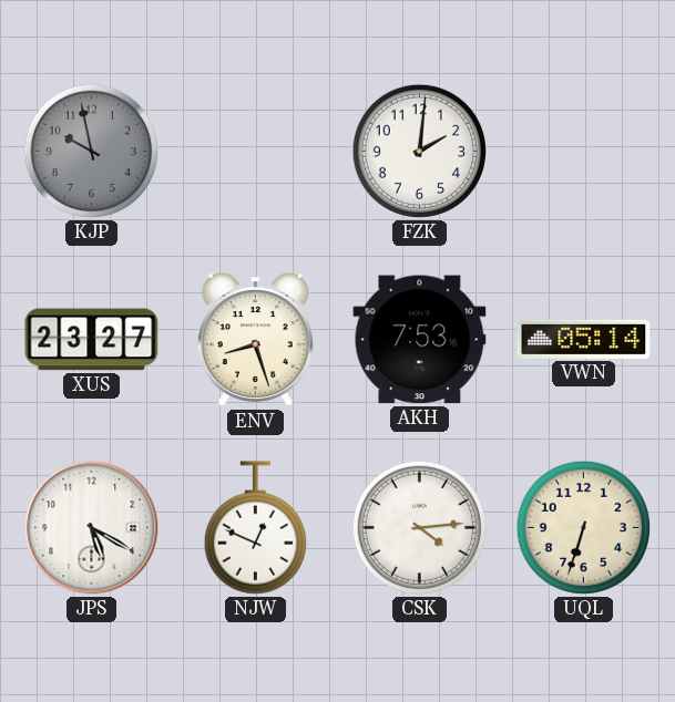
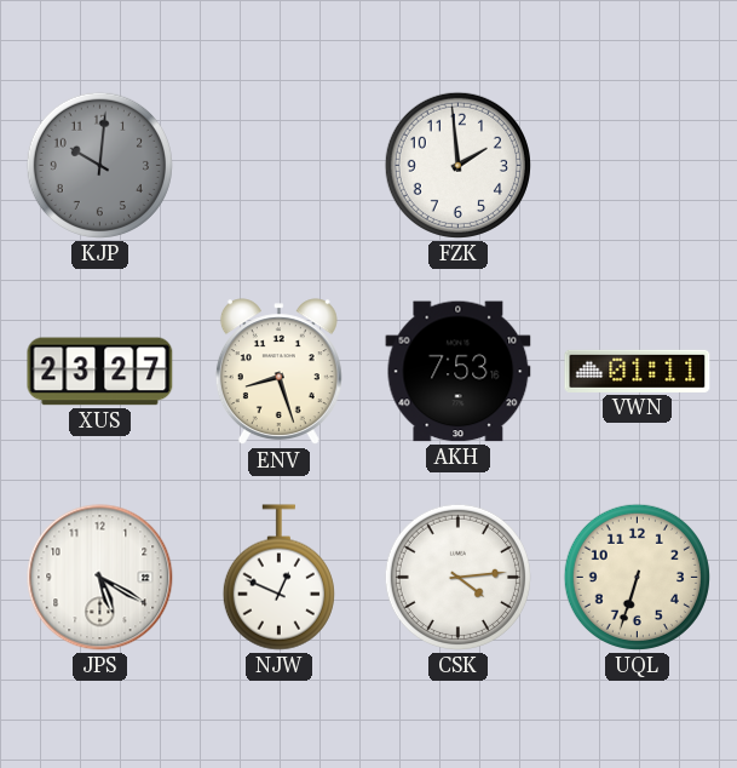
KJP: 9:58 -> 10:01 (99, 165)
FZK: 2:01 -> 1:59 (457, 165)
VWN: 05:14 -> 01:11 (638, 371)
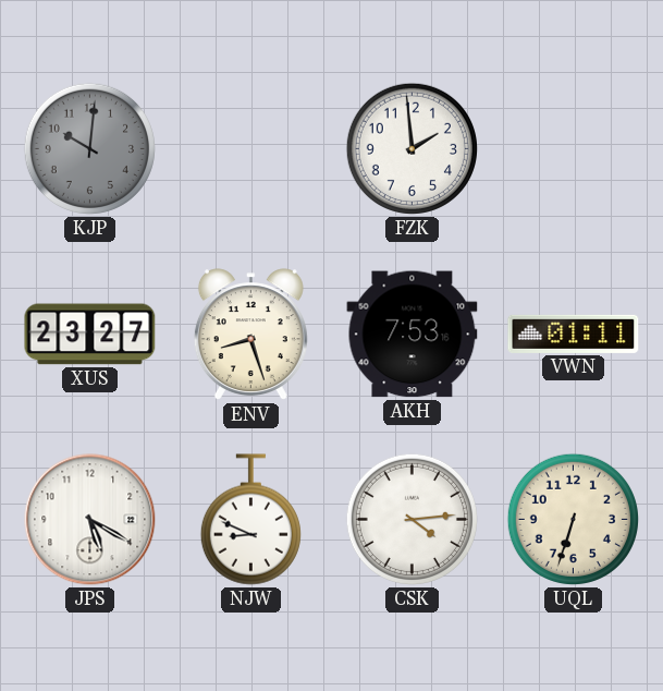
NJW: 12:49 -> 8:49 (250, 520)
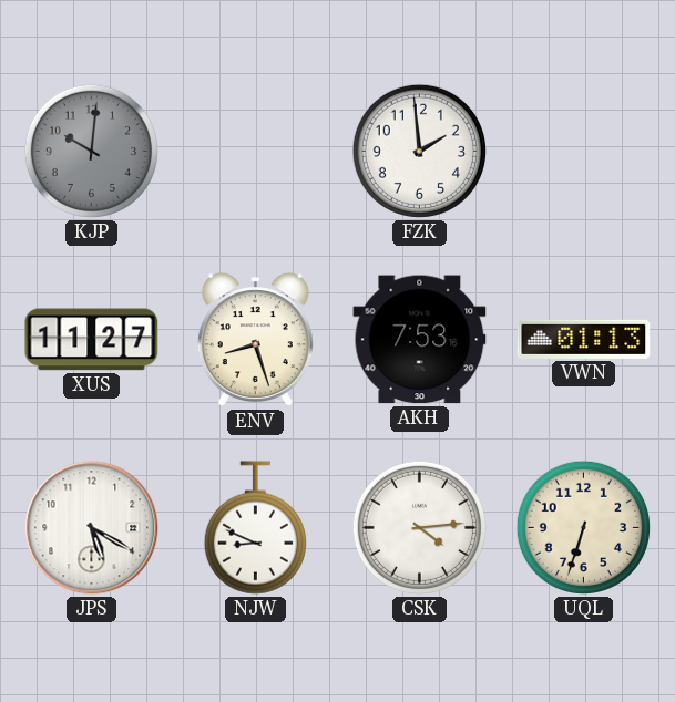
XUS: 23:27 -> 11:27 (92, 340)
VWN: 01:11 -> 01:13 (584, 339)
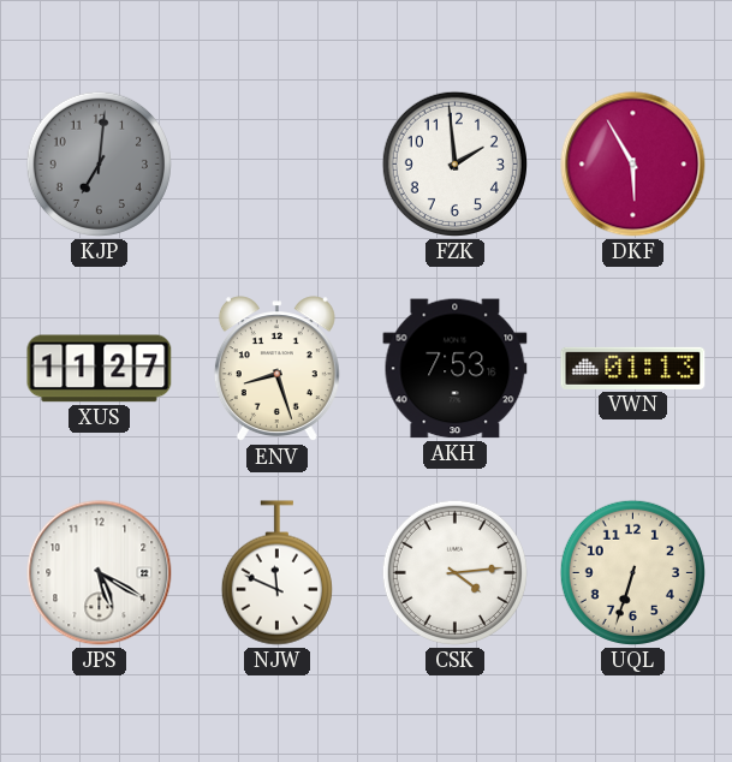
KJP: 10:01 -> 7:01 (99, 163)
DKF: none -> 5:55 (633, 165)
NJW: 8:49 -> 11:49 (276, 573)
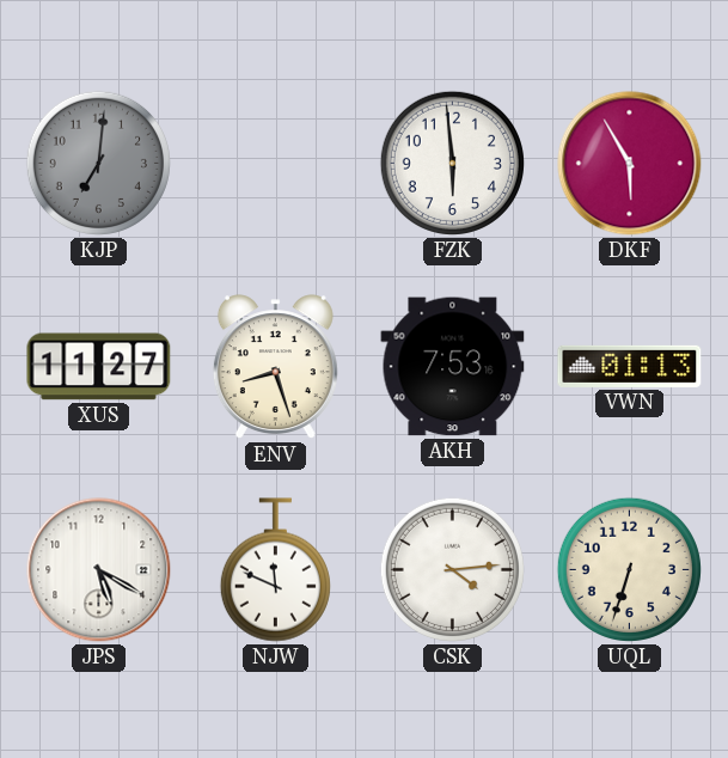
FZK: 1:59 -> 5:59 (452, 163)
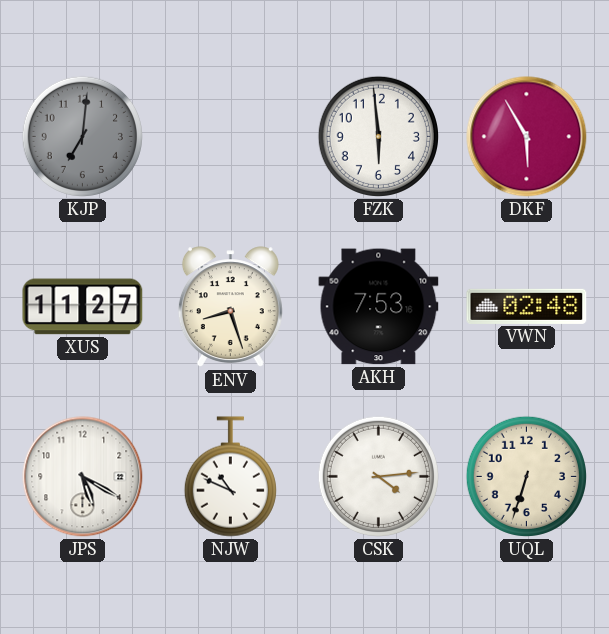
VWN: 01:13 -> 02:48 (527, 306)
NJW: 11:49 -> 10:49 (230, 477)
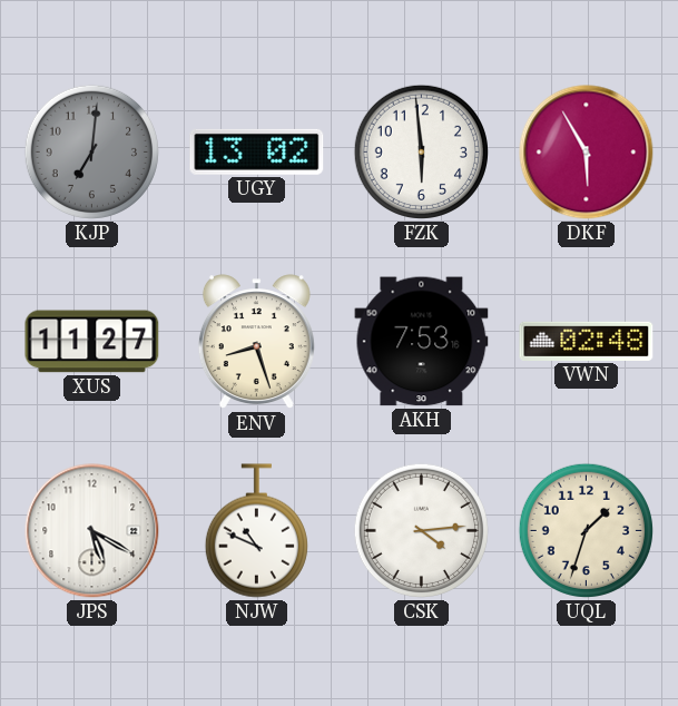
UGY: none -> 13:02 (257, 151)
UQL: 6:33 -> 1:33 (586, 530)
